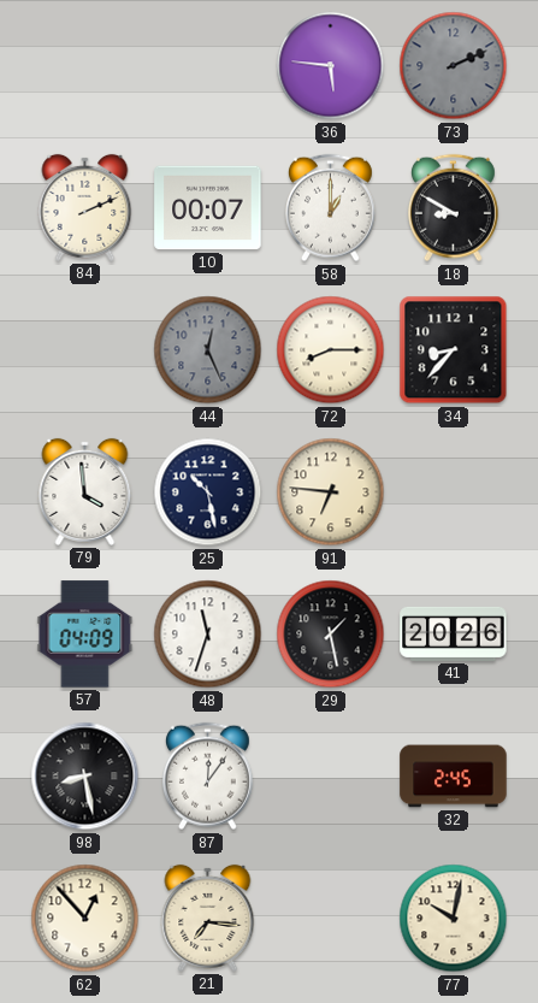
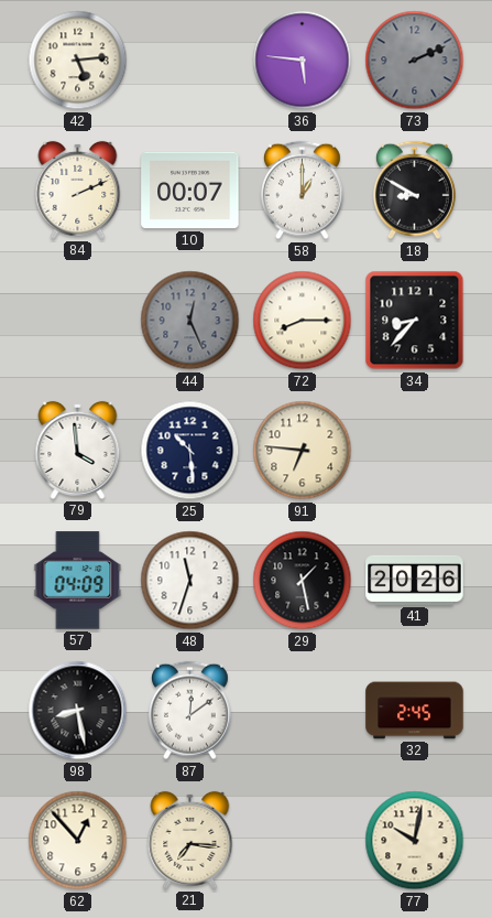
42: none -> 5:14 (78, 61)
25: 10:28 -> 10:29 (190, 451)
87: 12:06 -> 12:09 (189, 711)
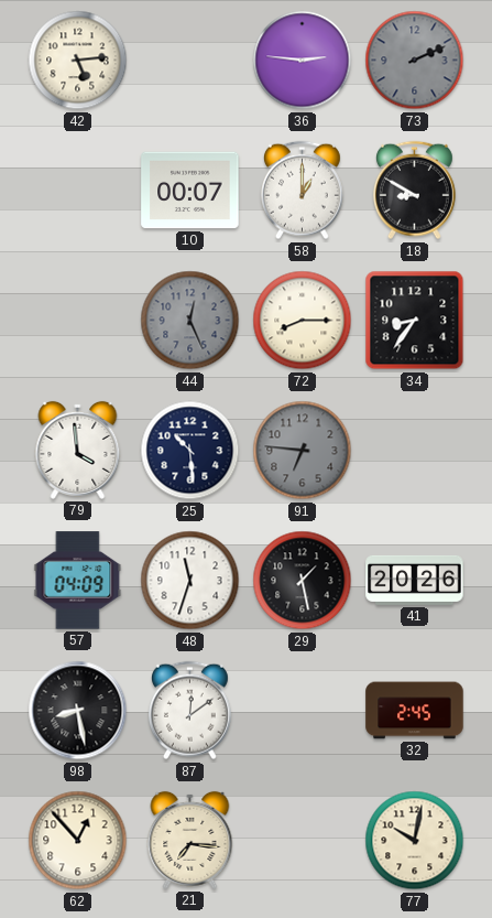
36: 5:46 -> 2:46 (303, 61)
84: 2:11 -> none (78, 190)
34: 8:37 -> 8:36 (415, 321)
91 dial: cream -> grey (303, 451)
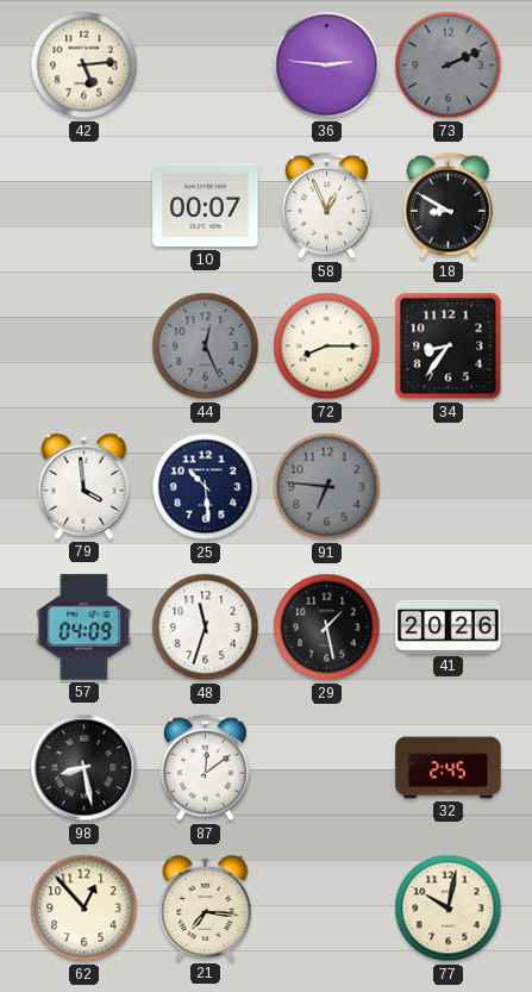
58: 1:00 -> 12:56 (326, 206)
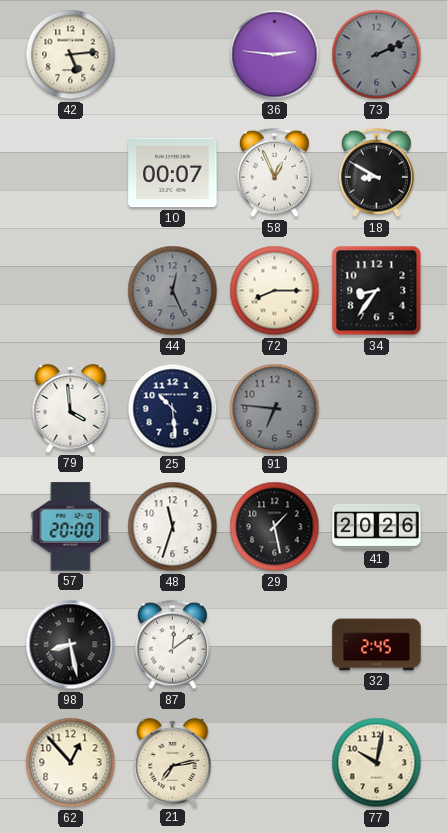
57: 04:09 -> 20:00 (71, 527)
21: 7:16 -> 7:13 (173, 762)
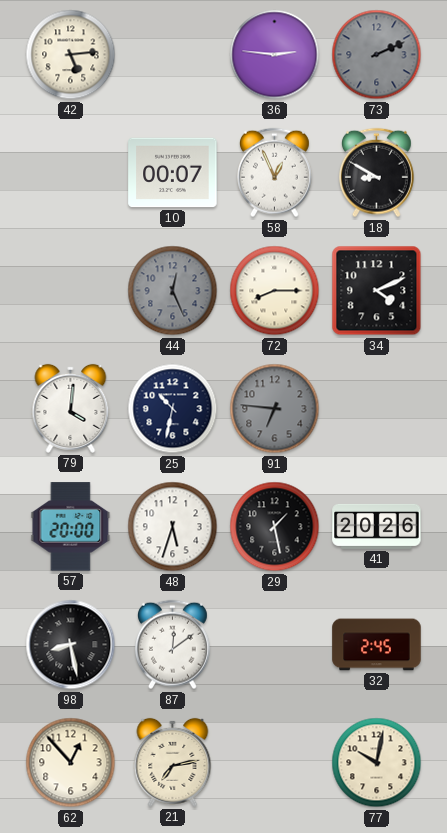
34: 8:36 -> 4:11 (377, 291)
79: 3:59 -> 4:01 (71, 408)
25: 10:29 -> 10:32 (173, 409)
48: 11:33 -> 5:33 (173, 527)
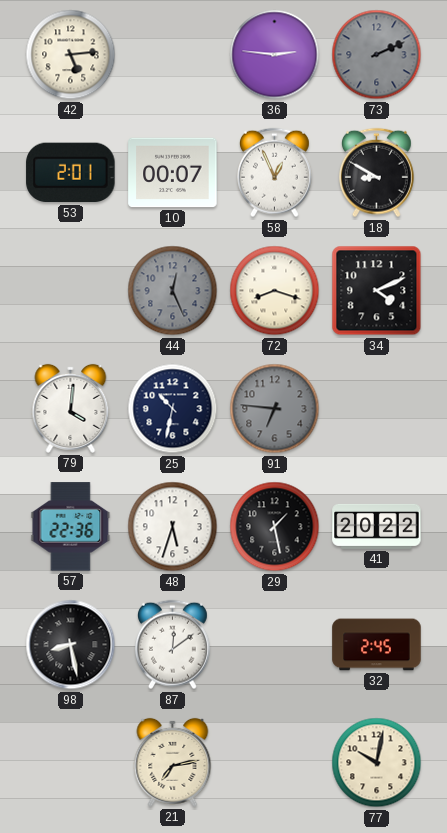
53: none -> 2:01 (71, 173)
72: 8:15 -> 8:18 (275, 291)
57: 20:00 -> 22:36 (71, 527)
41: 20:26 -> 20:22 (377, 526)
62: 12:53 -> none (71, 763)
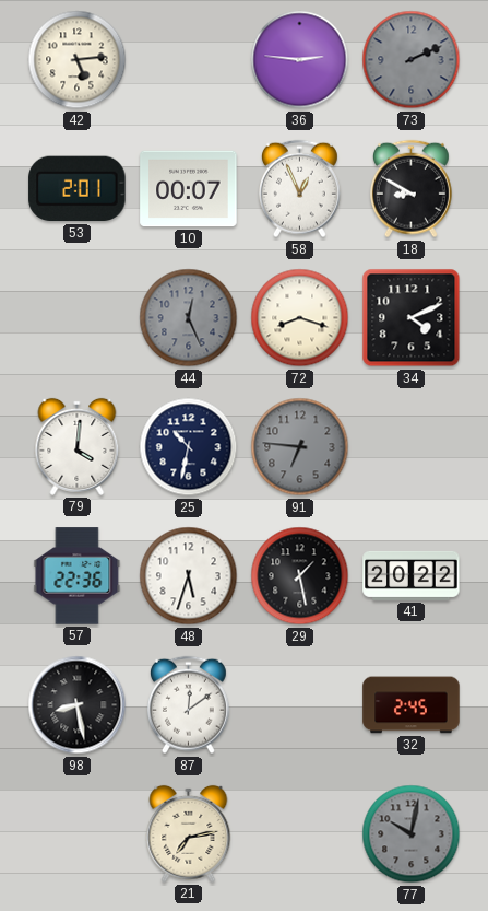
77 dial: cream -> grey (412, 834)
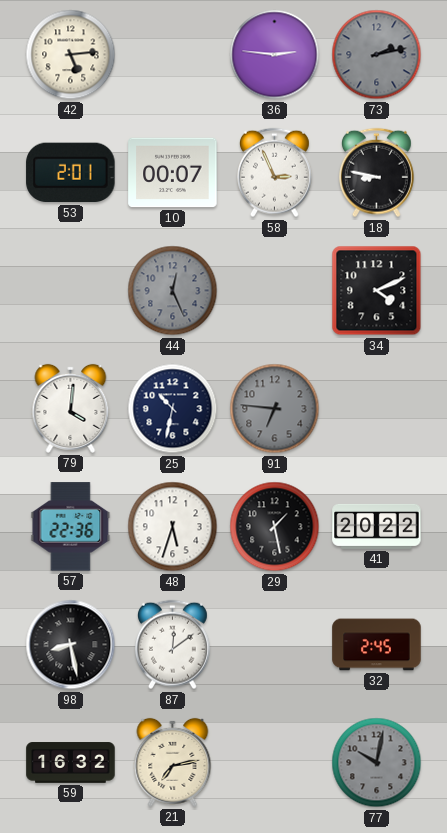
73: 2:11 -> 2:13 (377, 55)
58: 12:56 -> 2:56 (274, 173)
18: 8:50 -> 8:47 (376, 173)
72: 8:18 -> none (300, 318)
59: none -> 16:32 (71, 763)
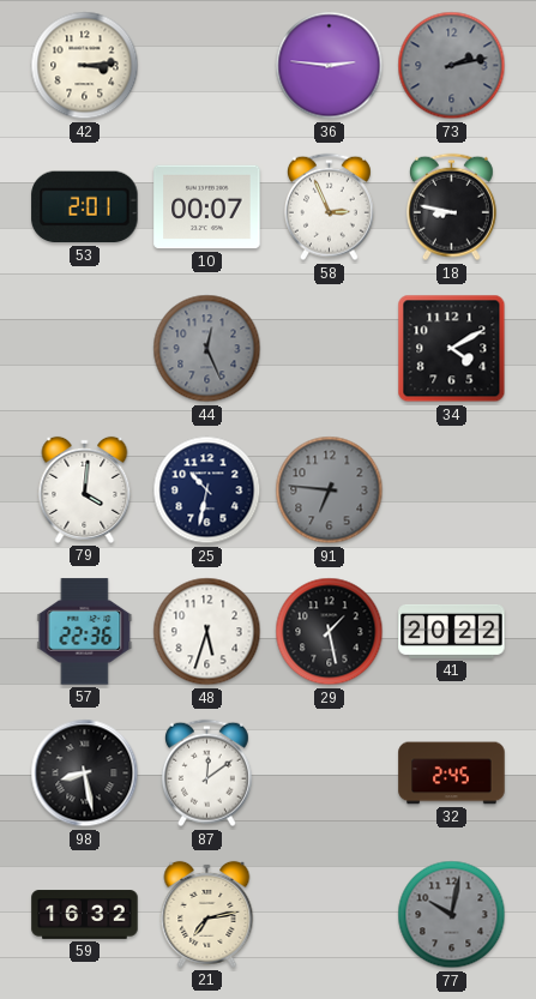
42: 5:14 -> 3:14 (85, 66)
34: 4:11 -> 4:10 (452, 349)
